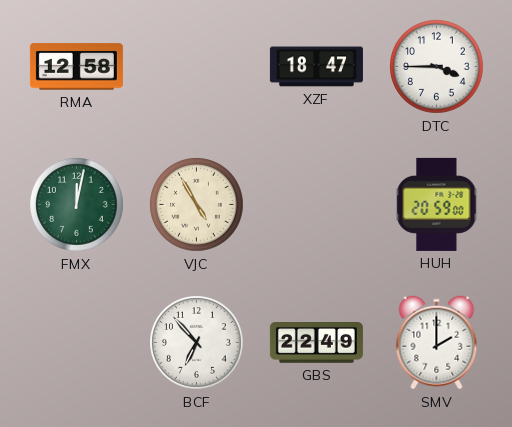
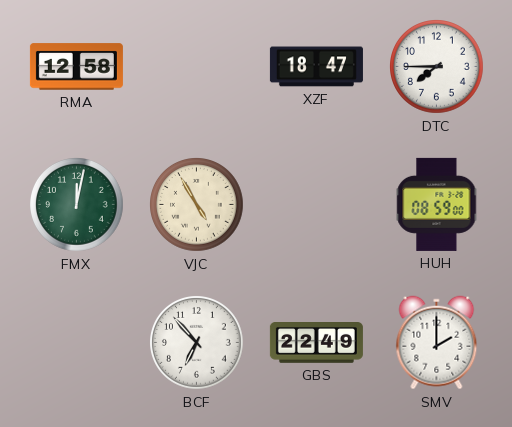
DTC: 3:45 -> 7:45 (437, 67)
HUH: 20:59 -> 08:59 (437, 204)
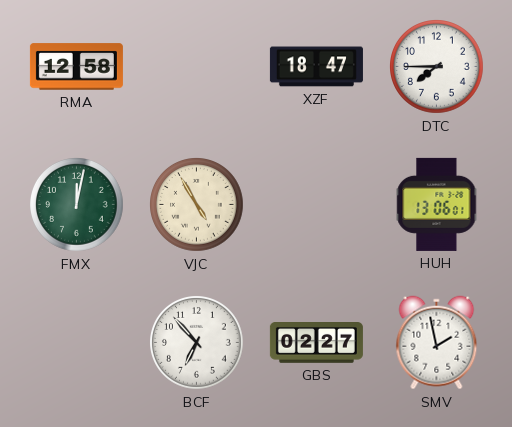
HUH: 08:59 -> 13:06 (437, 204)
GBS: 22:49 -> 02:27 (316, 343)
SMV: 2:00 -> 1:58 (437, 343)
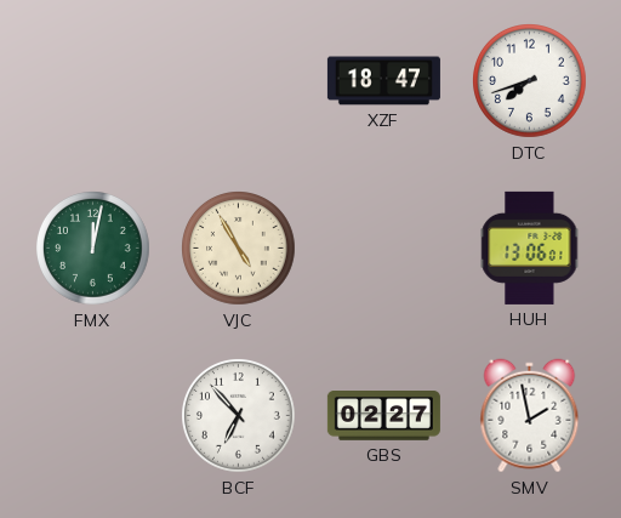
RMA: 12:58 -> none (76, 67)
DTC: 7:45 -> 7:42 (530, 81)
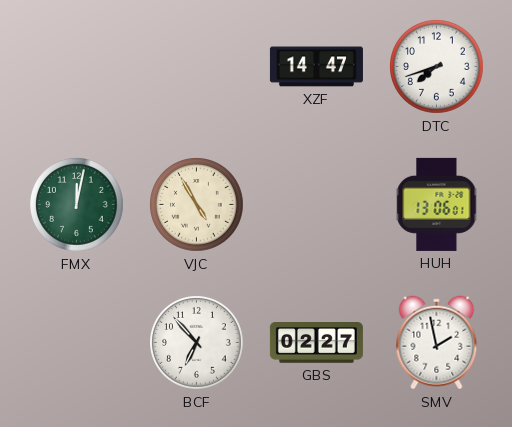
XZF: 18:47 -> 14:47 (316, 67)
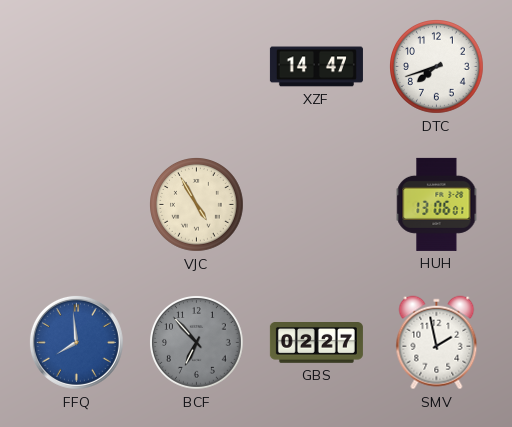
FMX: 12:02 -> none (77, 205)
FFQ: none -> 7:59 (76, 342)
BCF dial: white -> grey (197, 343)
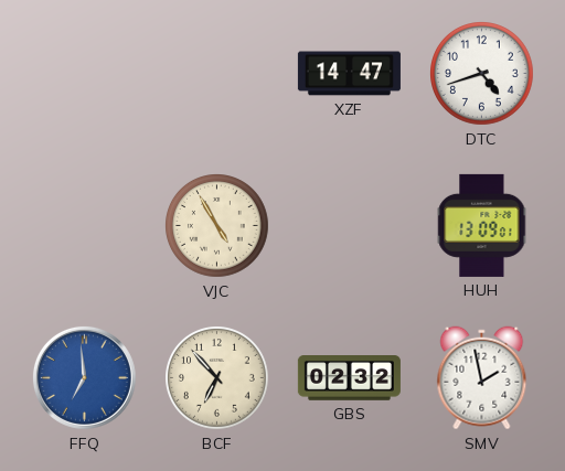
DTC: 7:42 -> 4:42 (482, 74)
HUH: 13:06 -> 13:09 (482, 225)
FFQ: 7:59 -> 6:59 (84, 377)
BCF dial: grey -> cream (217, 378)
GBS: 02:27 -> 02:32 (349, 378)
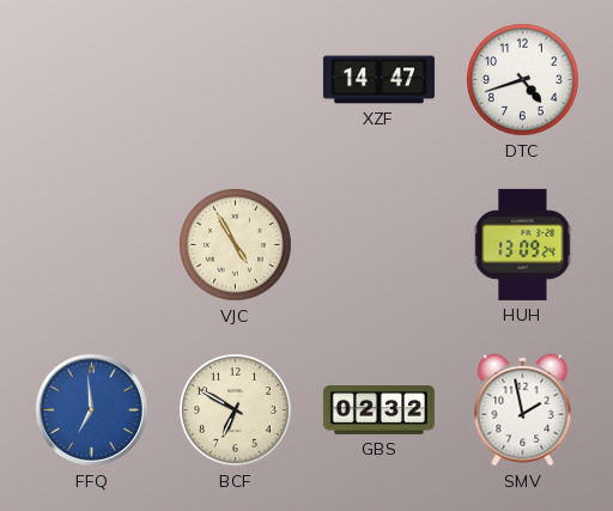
HUH: 13:09:01 -> 13:09:24 (523, 244)
BCF: 6:53 -> 6:50 (236, 410)
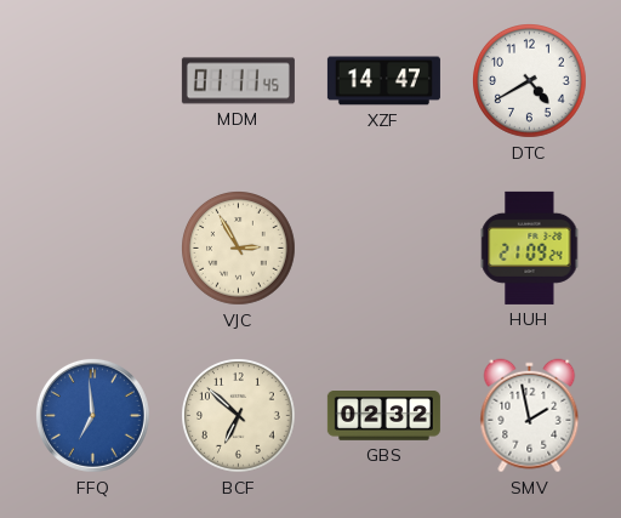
MDM: none -> 01:11 (238, 81)
DTC: 4:42 -> 4:40 (530, 81)
VJC: 4:55 -> 2:55 (239, 249)
HUH: 13:09 -> 21:09 (530, 247)
BCF: 6:50 -> 6:52 (239, 416)
